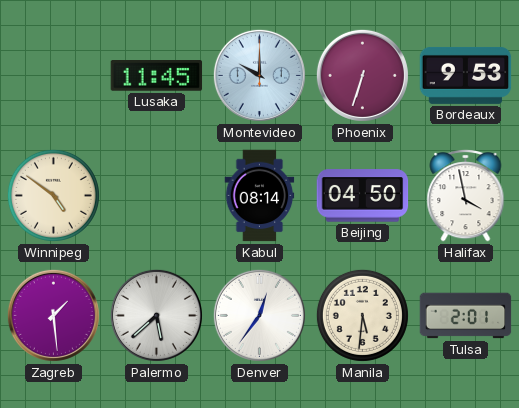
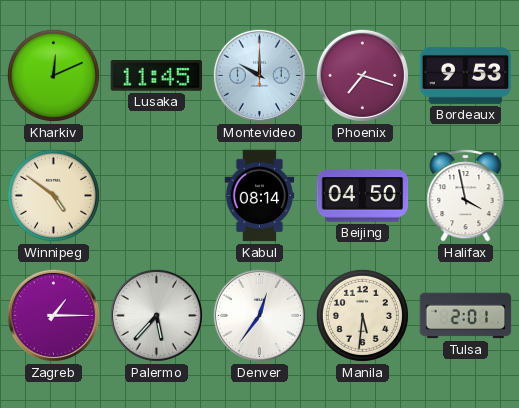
Kharkiv: none -> 12:11 (53, 75)
Phoenix: 6:33 -> 7:18 (362, 75)
Zagreb: 1:29 -> 1:15 (53, 315)
Palermo: 5:38 -> 5:37 (156, 315)
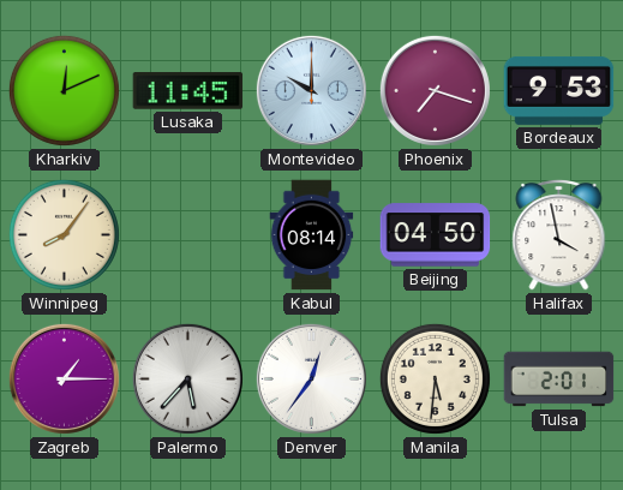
Winnipeg: 4:51 -> 8:06 (64, 234)
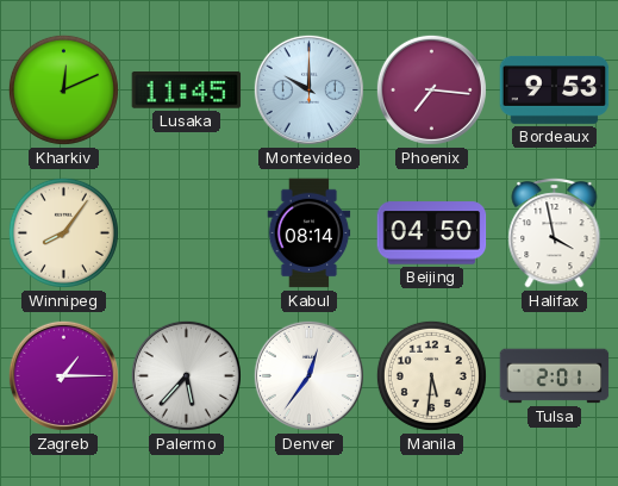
Phoenix: 7:18 -> 7:16 (431, 89)
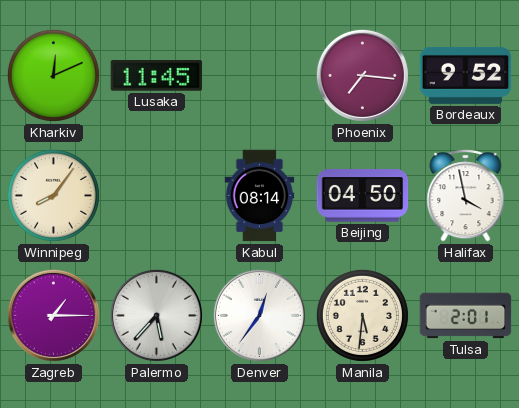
Montevideo: 10:00 -> none (308, 89)
Bordeaux: 9:53 -> 9:52 (466, 75)
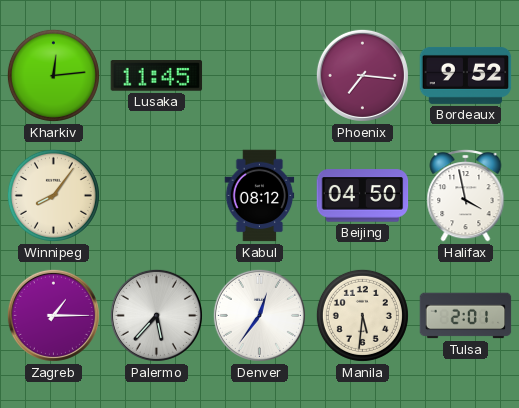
Kharkiv: 12:11 -> 12:14 (53, 75)
Kabul: 08:14 -> 08:12 (260, 196)
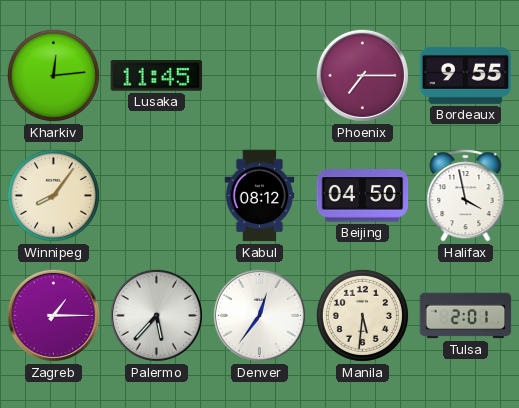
Phoenix: 7:16 -> 7:15 (362, 75)
Bordeaux: 9:52 -> 9:55 (466, 75)
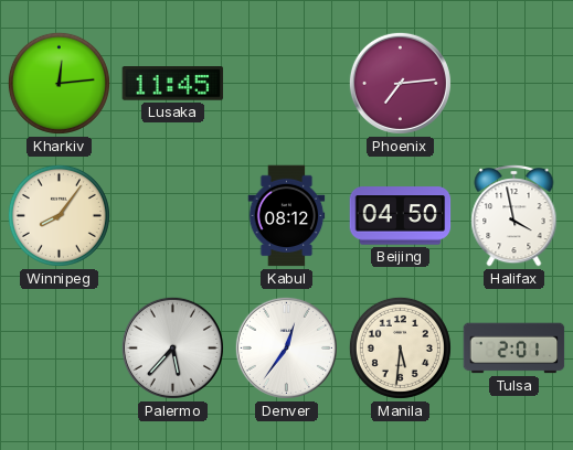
Phoenix: 7:15 -> 7:14 (400, 83)
Bordeaux: 9:55 -> none (466, 75)
Zagreb: 1:15 -> none (53, 315)
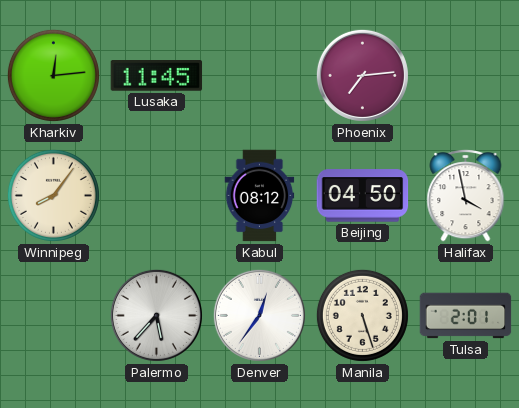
Manila: 5:31 -> 5:27 (362, 315)
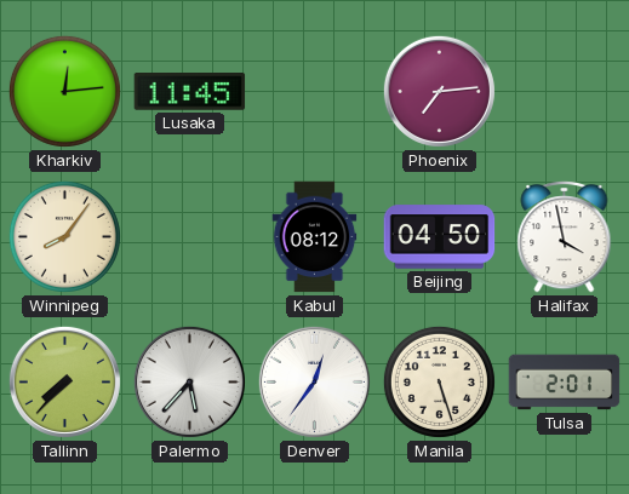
Tallinn: none -> 7:37 (64, 381)
